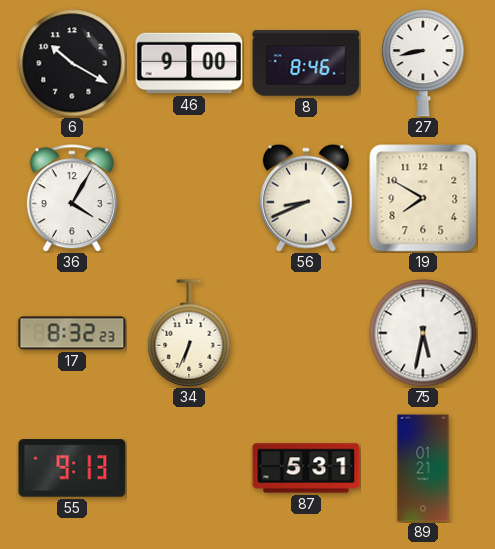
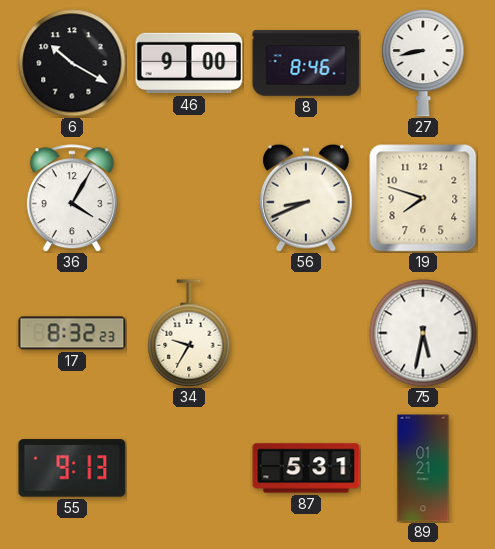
19: 7:50 -> 7:48 (423, 198)
34: 6:34 -> 9:35 (189, 333)
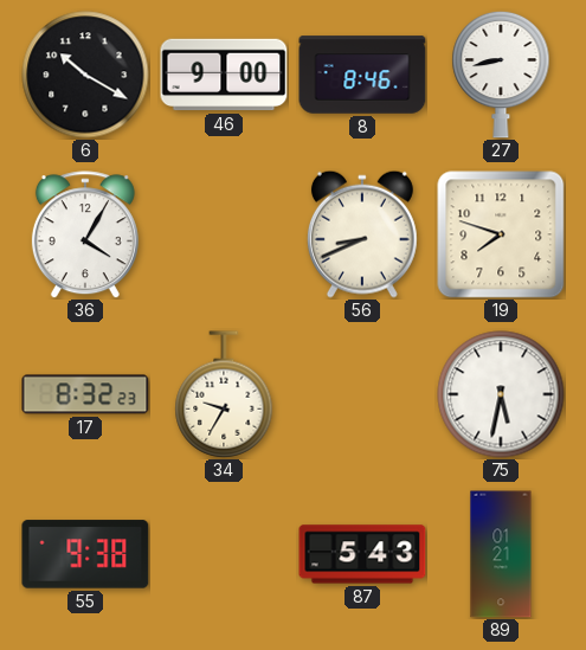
55: 9:13 -> 9:38 (85, 554)
87: 5:31 -> 5:43 (362, 554)
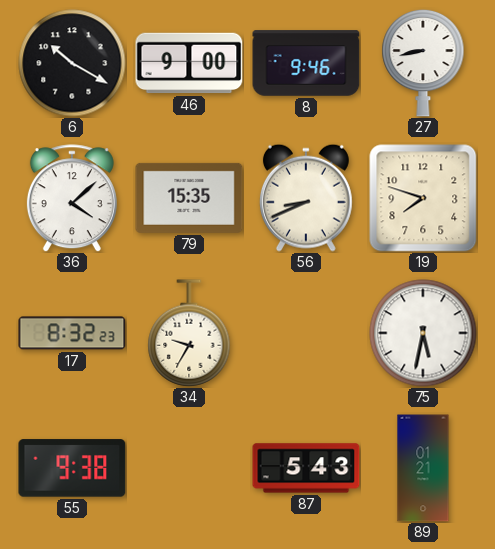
8: 8:46 -> 9:46 (306, 63)
36: 4:05 -> 4:08 (72, 198)
79: none -> 15:35 (189, 198)
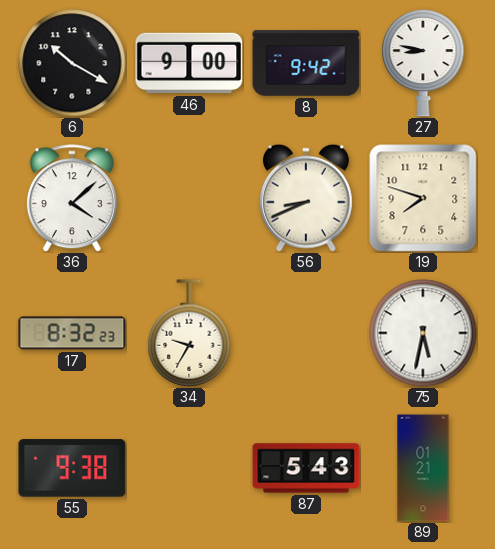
8: 9:46 -> 9:42 (306, 63)
27: 8:43 -> 8:47 (423, 63)
79: 15:35 -> none (189, 198)
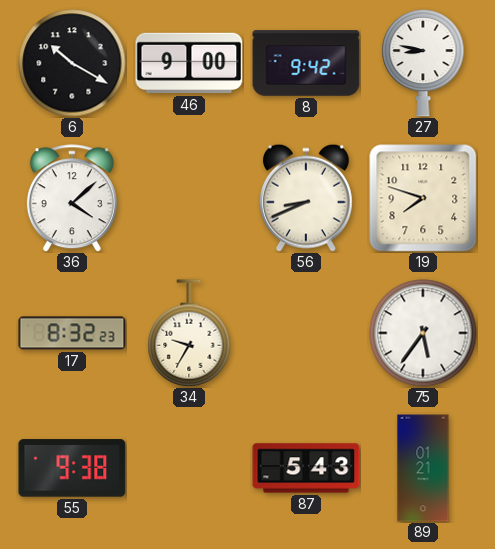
75: 5:32 -> 5:36 (423, 333)
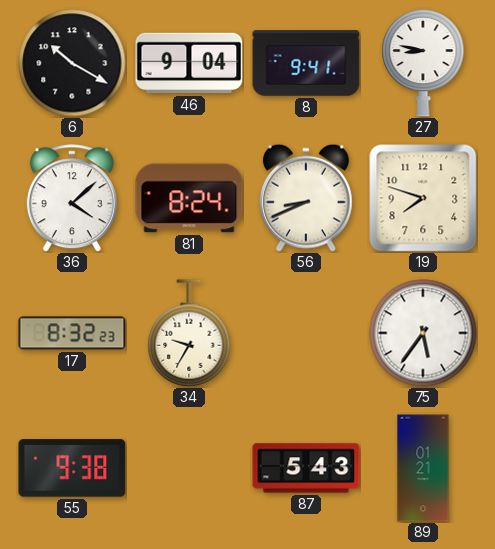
46: 9:00 -> 9:04 (189, 63)
8: 9:42 -> 9:41 (306, 63)
81: none -> 8:24 (189, 198)
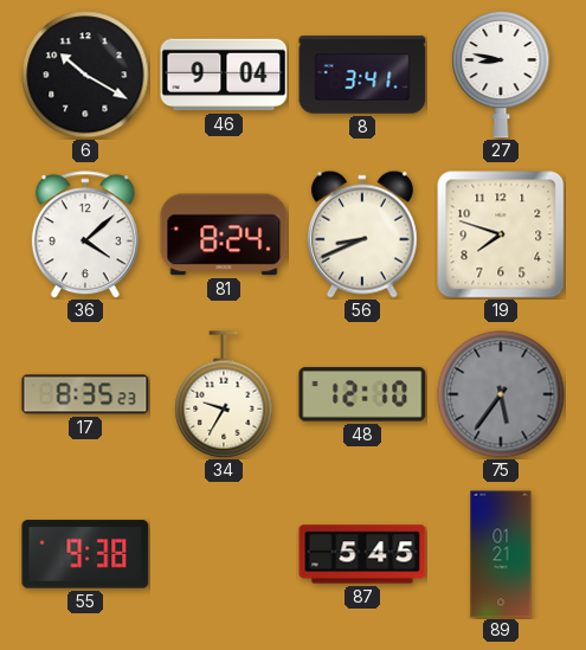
8: 9:41 -> 3:41 (362, 75)
17: 8:32 -> 8:35 (85, 394)
48: none -> 12:10 (362, 394)
75 dial: white -> grey (501, 394)
87: 5:43 -> 5:45 (362, 554)
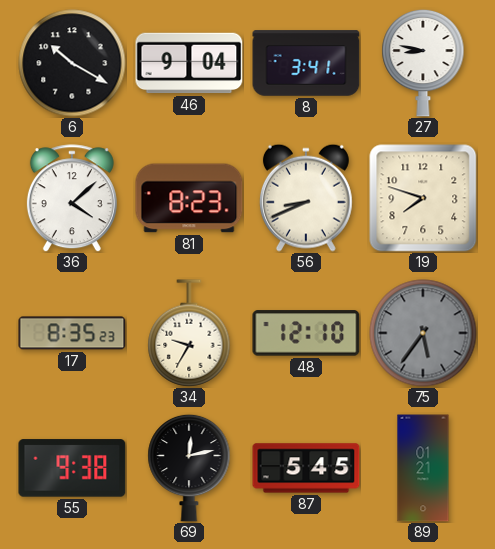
81: 8:24 -> 8:23 (189, 198)
69: none -> 12:13 (189, 468)
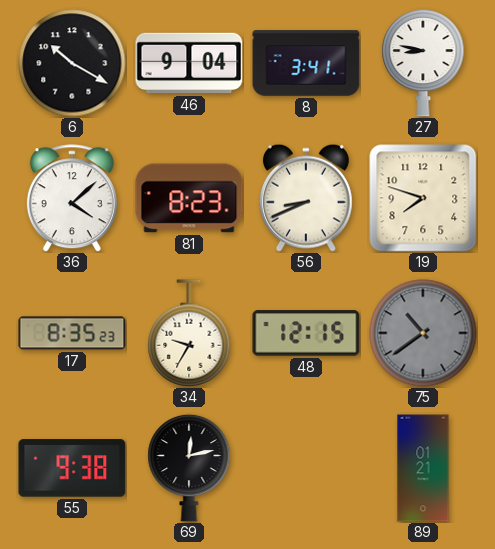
48: 12:10 -> 12:15 (306, 333)
75: 5:36 -> 10:39 (423, 333)
87: 5:45 -> none (306, 468)
